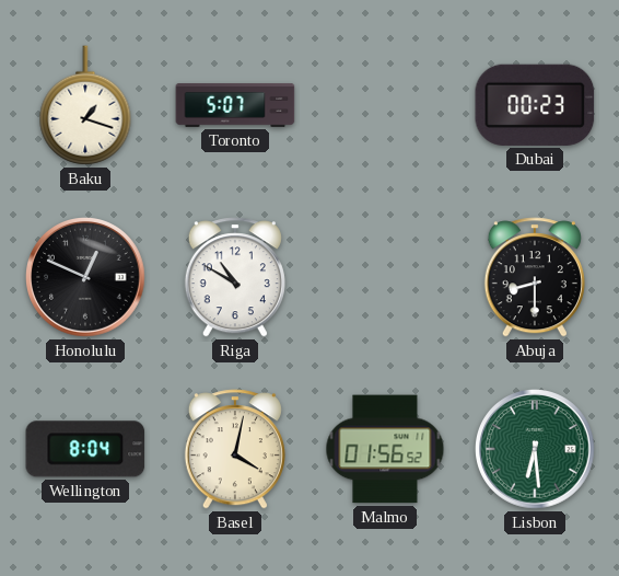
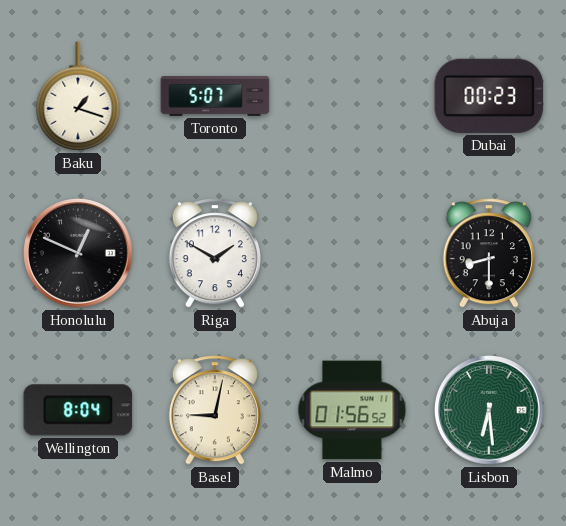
Riga: 10:50 -> 1:50 (215, 253)
Basel: 4:02 -> 9:02 (215, 410)
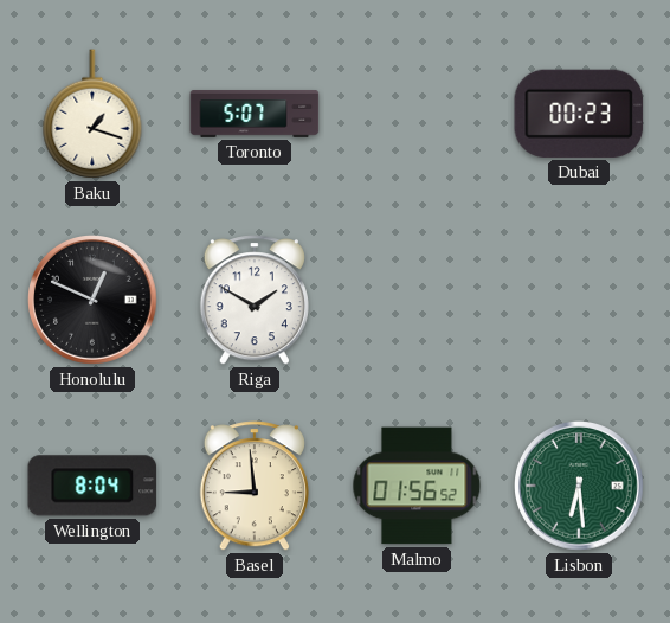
Abuja: 8:30 -> none (489, 253)
Basel: 9:02 -> 8:59 (255, 486)
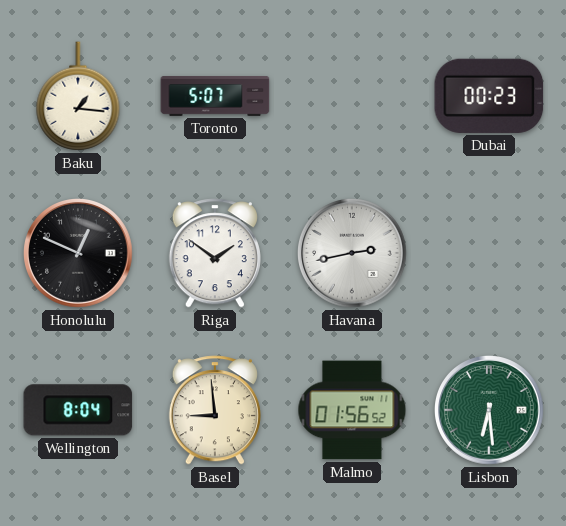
Baku: 1:18 -> 1:16 (78, 96)
Riga: 1:50 -> 1:51 (215, 253)
Havana: none -> 2:43 (352, 253)
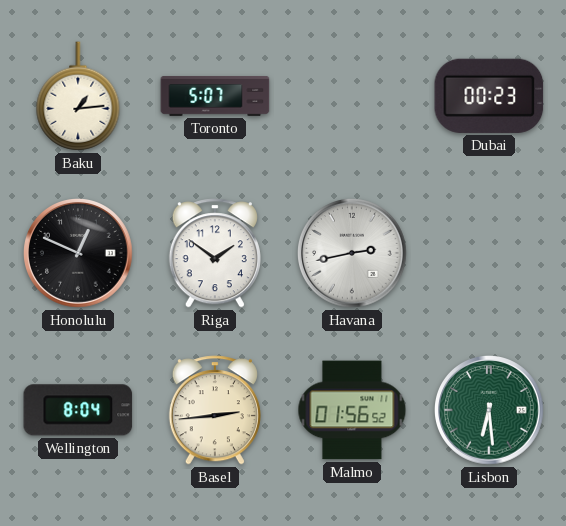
Baku: 1:16 -> 1:14 (78, 96)
Basel: 8:59 -> 2:44 (215, 410)
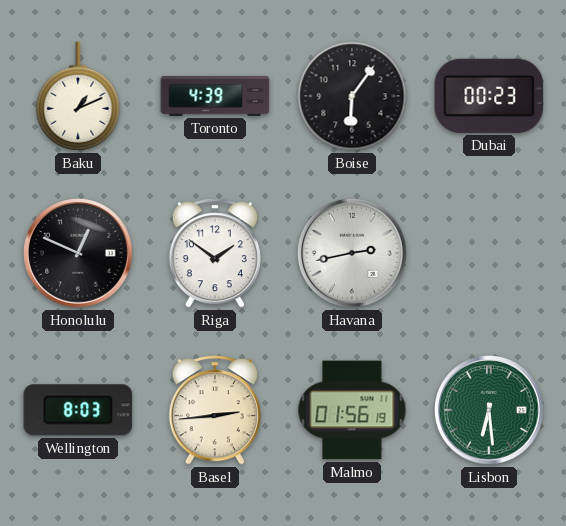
Baku: 1:14 -> 1:11 (78, 96)
Toronto: 5:07 -> 4:39 (215, 97)
Boise: none -> 6:06 (352, 96)
Wellington: 8:04 -> 8:03 (78, 410)
Malmo: 01:56:52 -> 01:56:19 (352, 410)
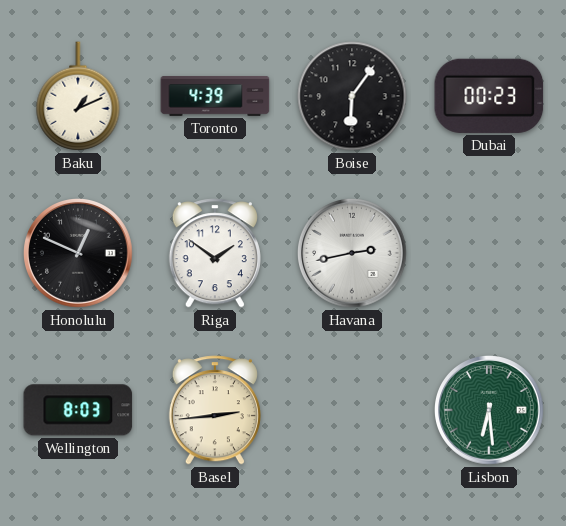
Malmo: 01:56 -> none (352, 410)
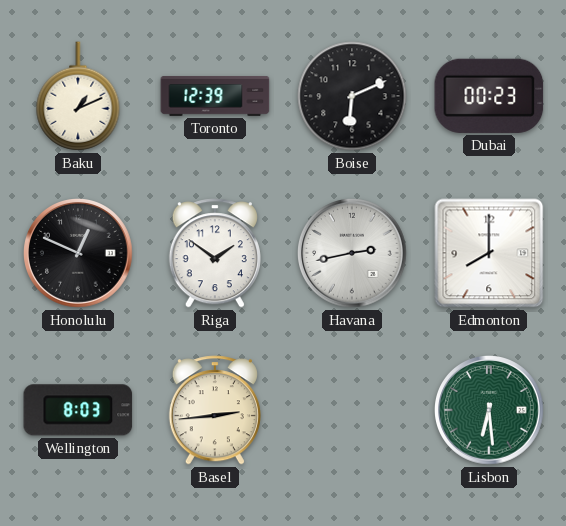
Toronto: 4:39 -> 12:39 (215, 97)
Boise: 6:06 -> 6:11 (352, 96)
Edmonton: none -> 8:00 (489, 253)
